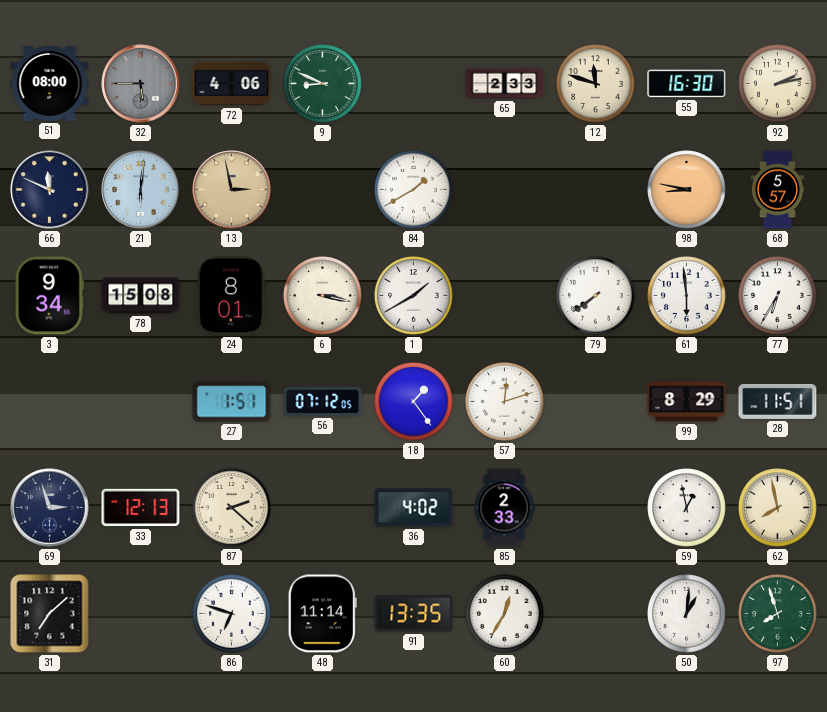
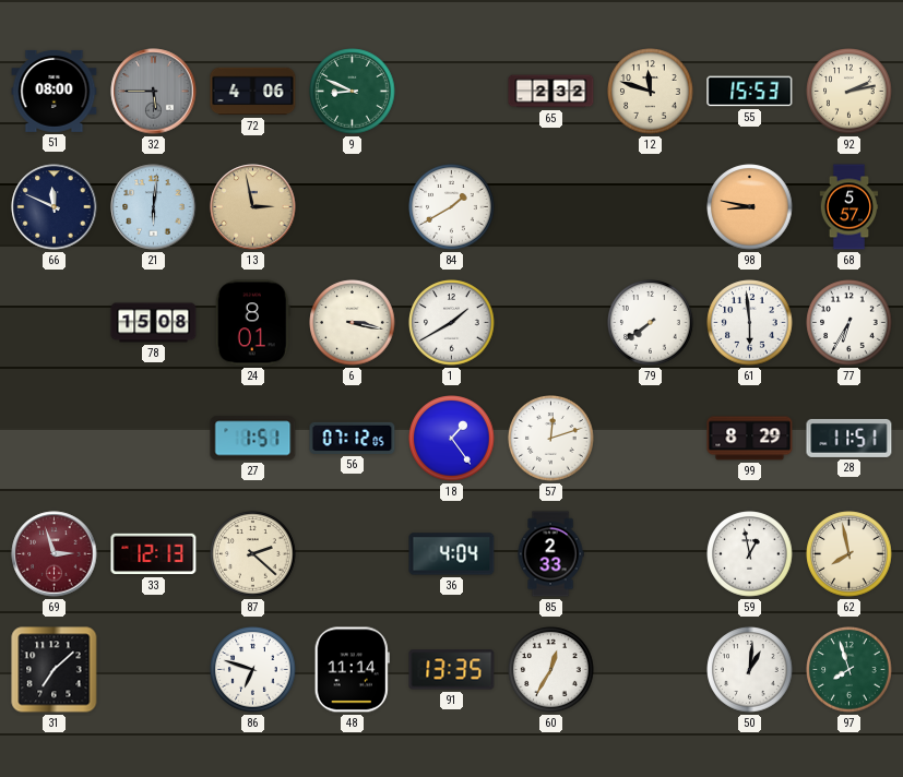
65: 2:33 -> 2:32 (551, 92)
55: 16:30 -> 15:53 (750, 92)
3: 9:34 -> none (49, 296)
69 dial: navy -> burgundy (55, 554)
36: 4:02 -> 4:04 (452, 554)
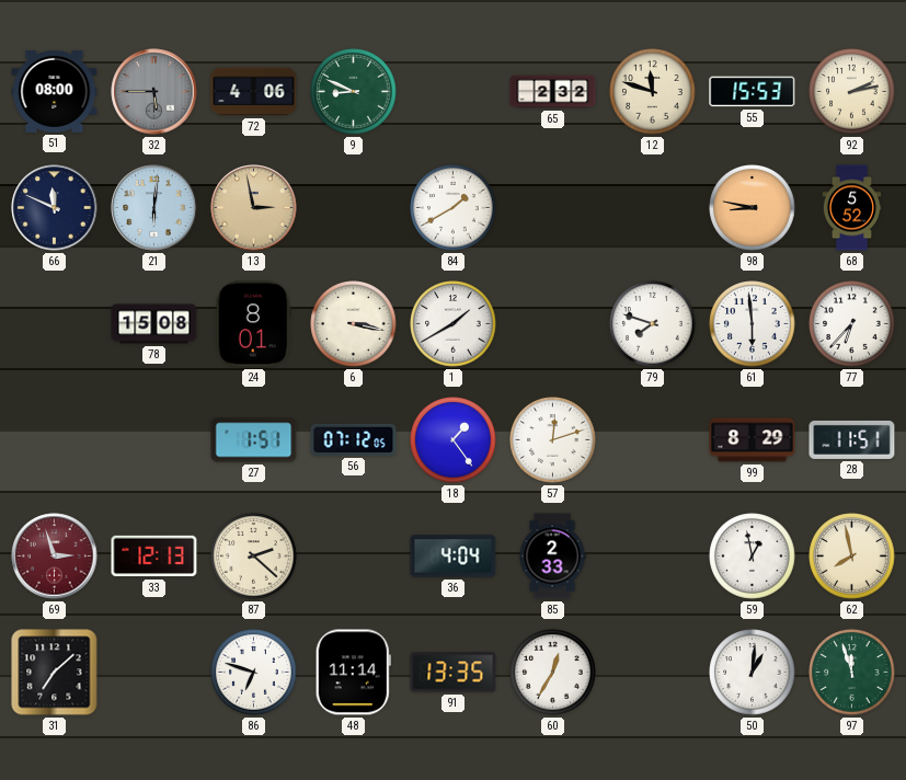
68: 5:57 -> 5:52 (852, 208)
79: 7:39 -> 7:48 (653, 324)
77: 6:35 -> 6:37 (852, 324)
97: 7:57 -> 11:57 (852, 673)
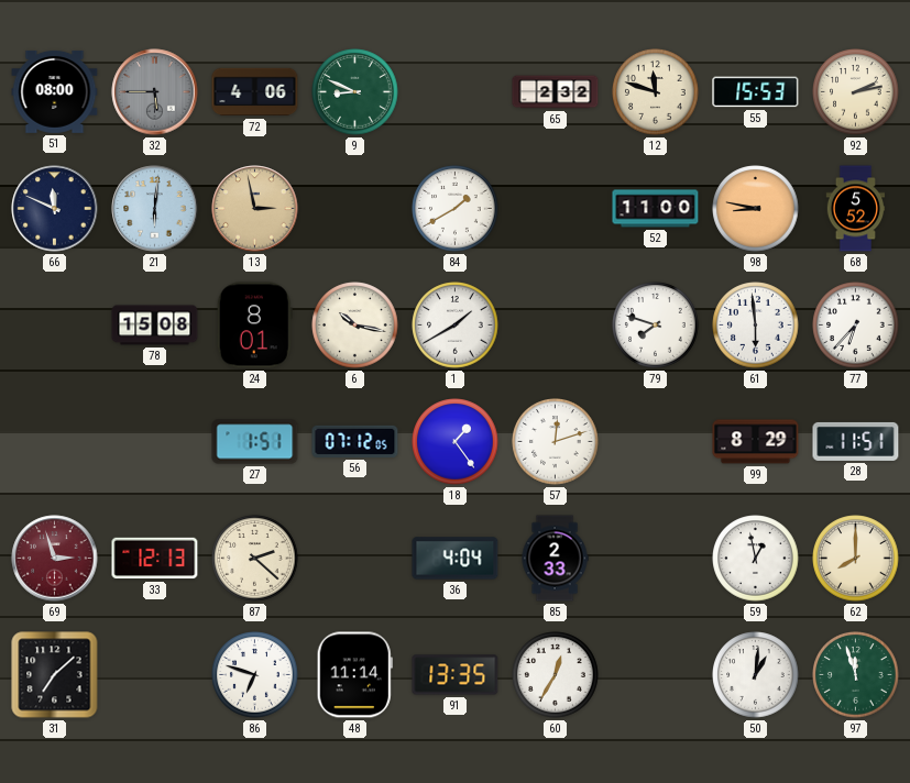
52: none -> 11:00 (656, 209)
6: 3:17 -> 10:17 (355, 326)
62: 7:58 -> 8:00 (856, 559)
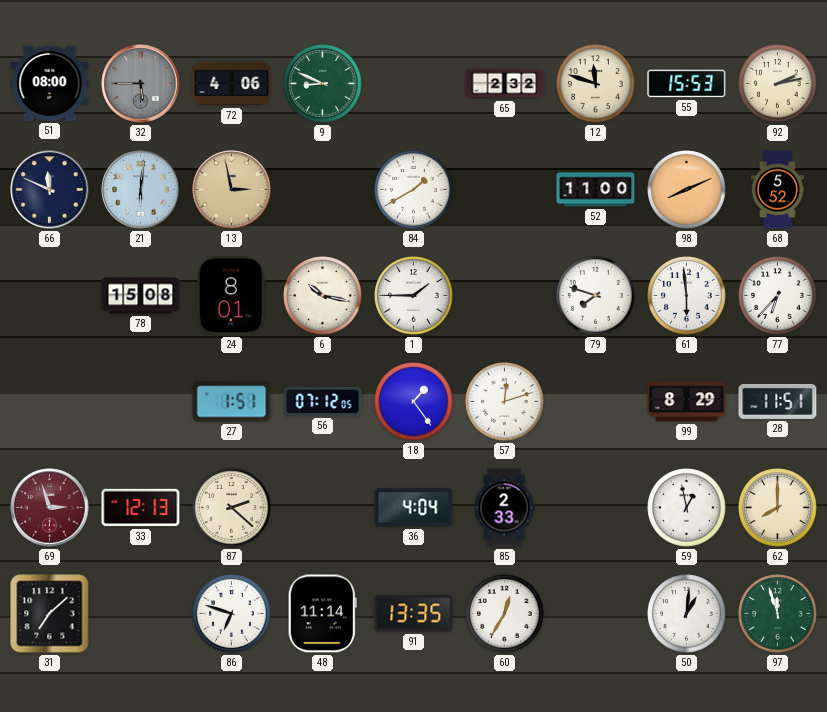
98: 8:47 -> 8:11 (687, 190)
1: 1:40 -> 1:45 (414, 296)
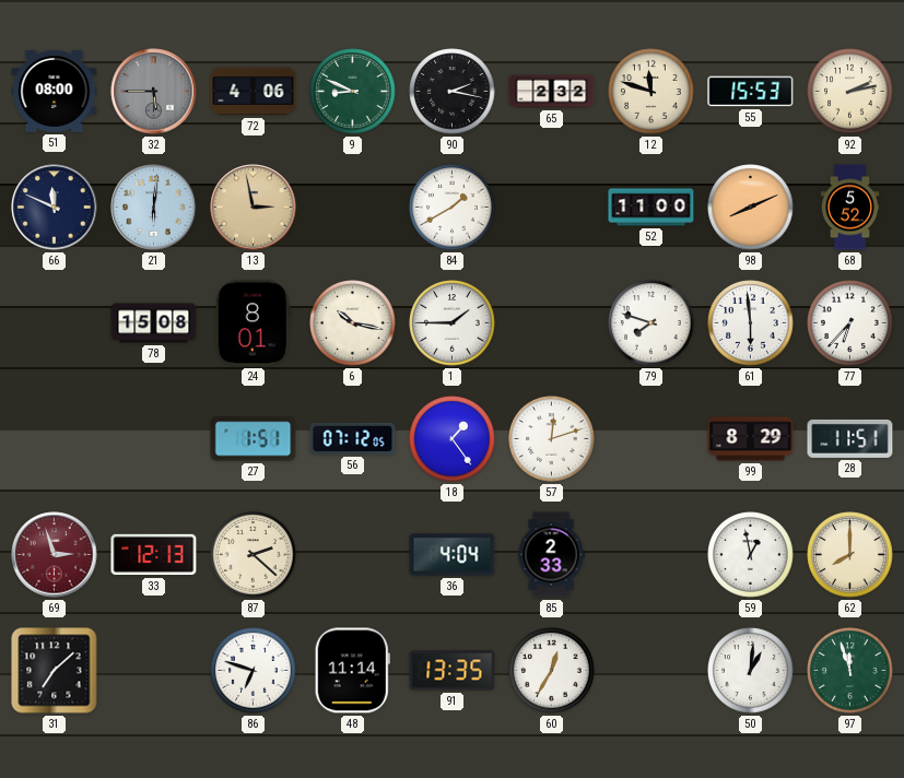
90: none -> 2:17 (453, 92)
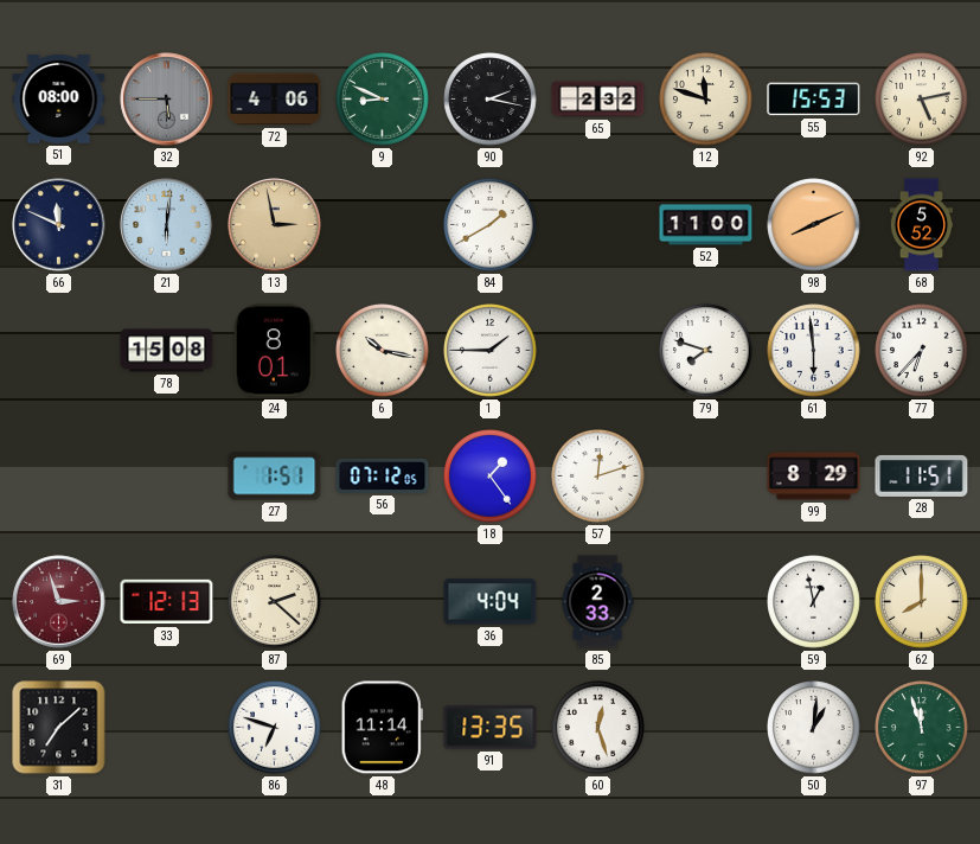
92: 2:13 -> 5:13 (922, 100)
60: 12:35 -> 12:27 (598, 728)
